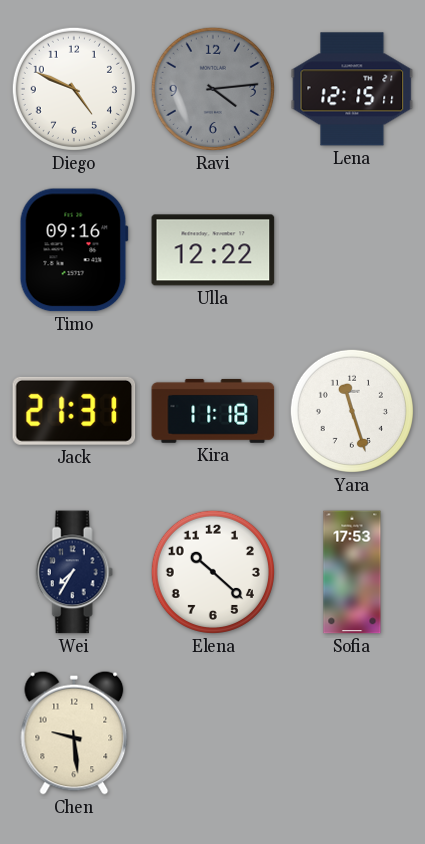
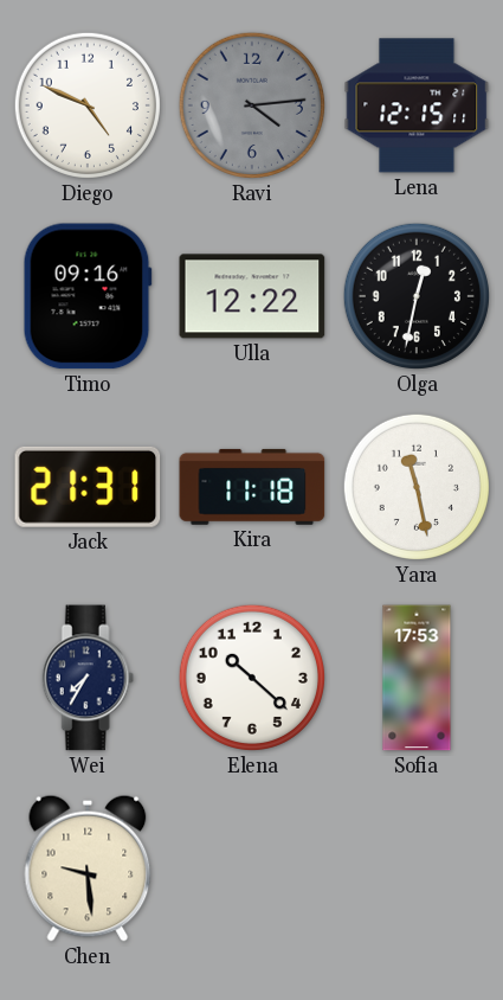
Olga: none -> 12:32 (417, 296)
Yara: 11:27 -> 11:28 (417, 487)
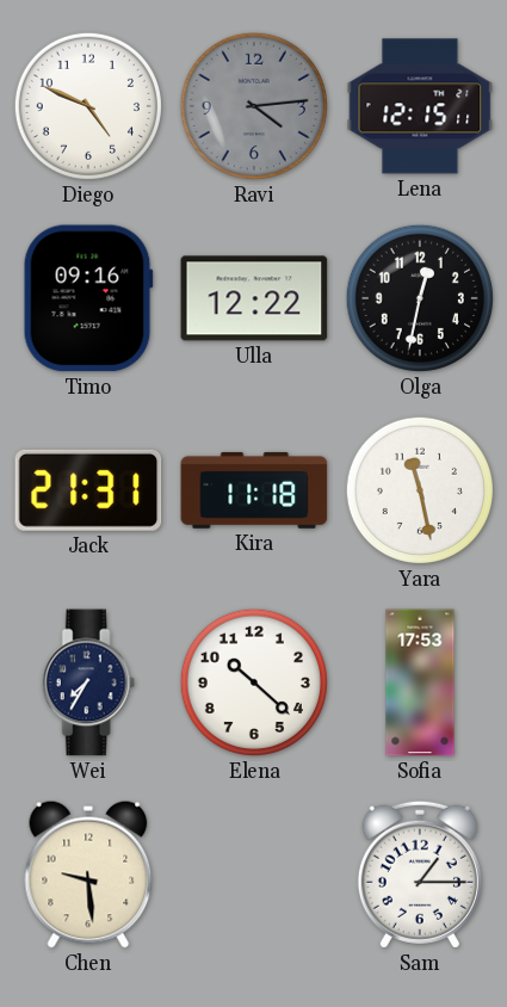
Sam: none -> 1:15 (420, 875)
